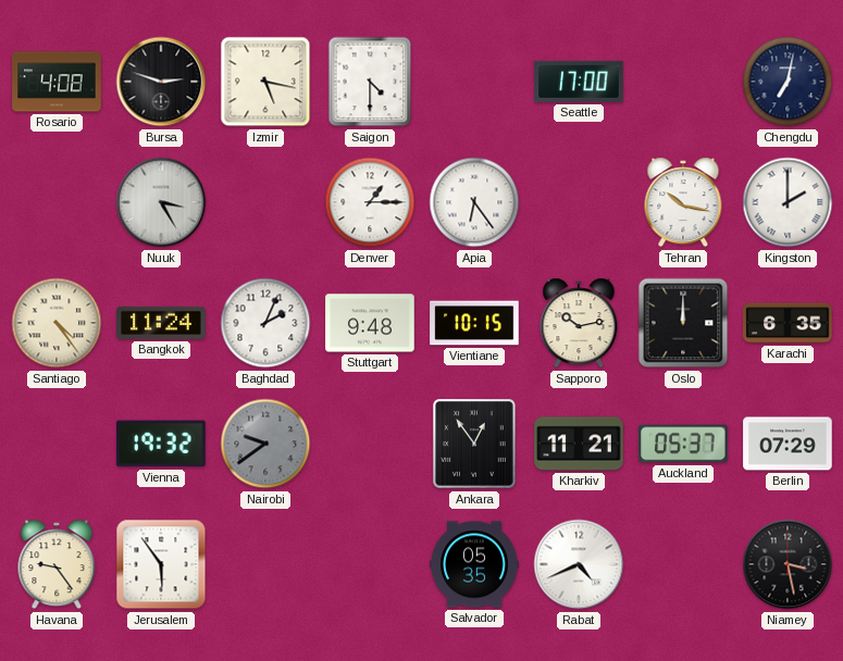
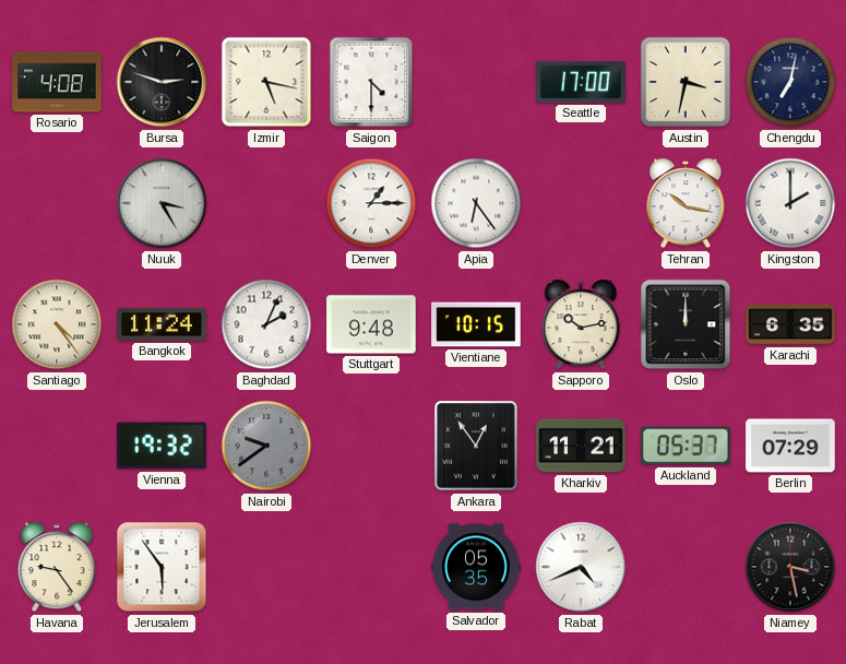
Austin: none -> 3:32 (686, 82)
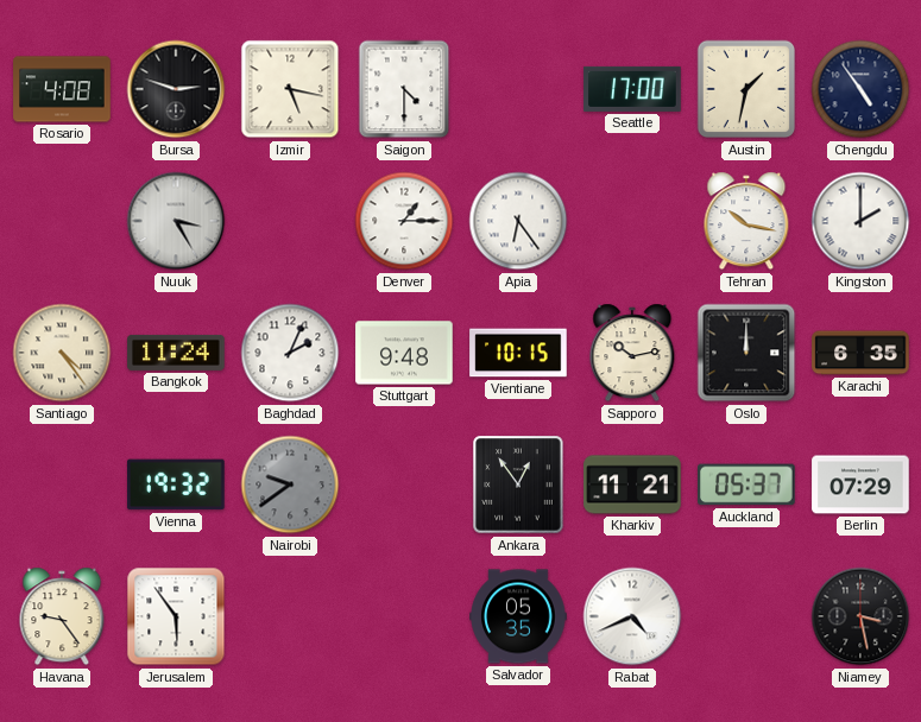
Austin: 3:32 -> 1:32 (746, 89)
Chengdu: 7:02 -> 4:54 (860, 89)
